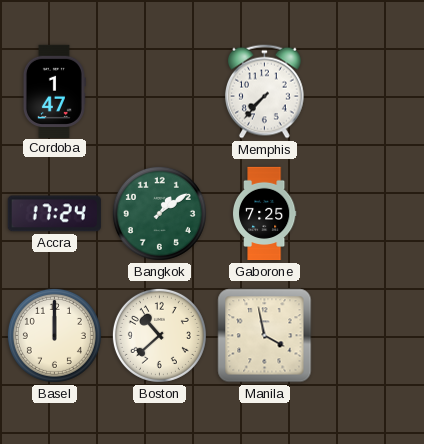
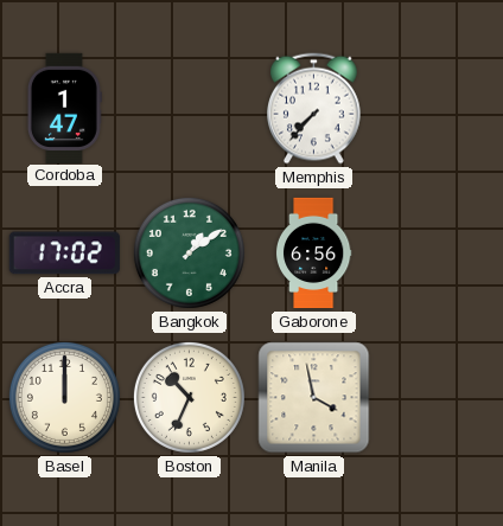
Accra: 17:24 -> 17:02 (64, 254)
Gaborone: 7:25 -> 6:56 (313, 254)
Boston: 10:38 -> 10:34 (189, 397)
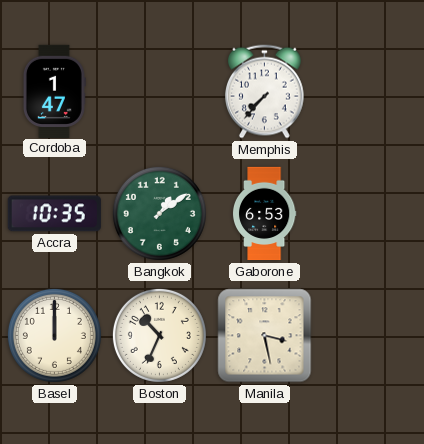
Accra: 17:02 -> 10:35 (54, 214)
Gaborone: 6:56 -> 6:53 (264, 214)
Manila: 3:58 -> 3:28 (265, 336)
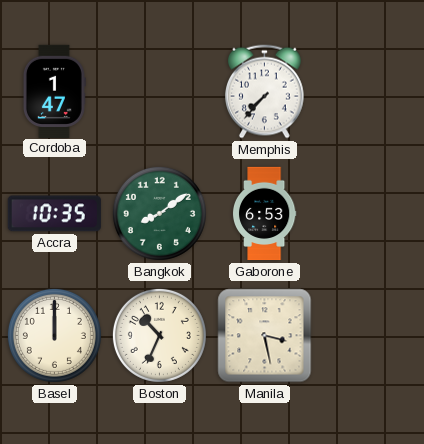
Bangkok: 1:09 -> 8:09 (159, 213)
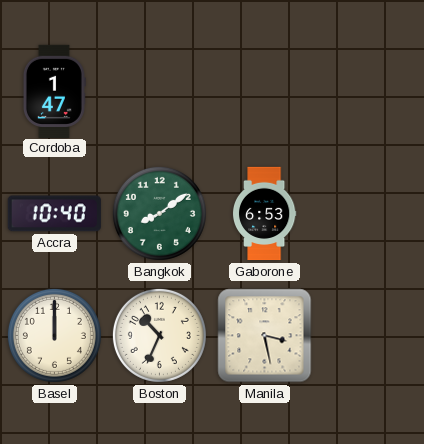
Memphis: 7:37 -> none (265, 92)
Accra: 10:35 -> 10:40 (54, 214)
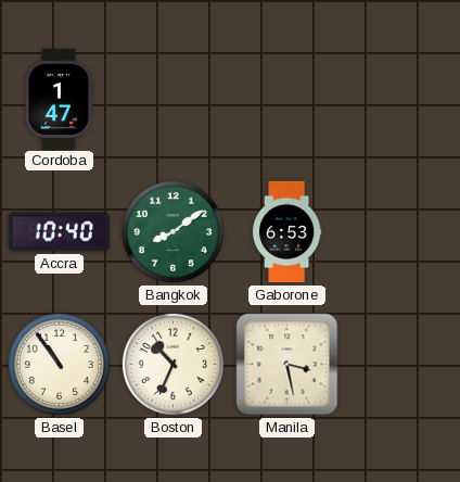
Basel: 12:00 -> 10:54 (59, 364)
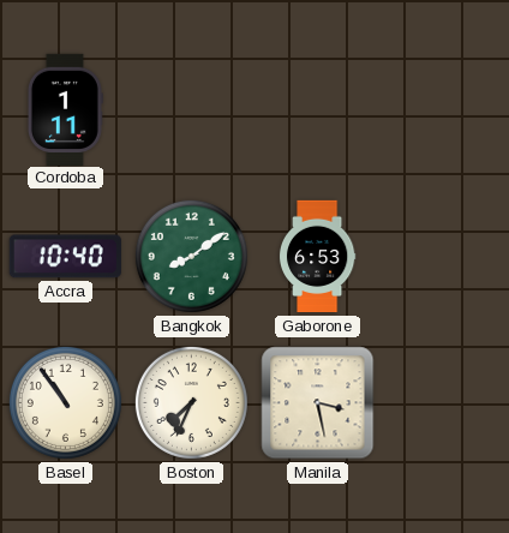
Cordoba: 1:47 -> 1:11 (65, 109)
Boston: 10:34 -> 7:34 (191, 402)
